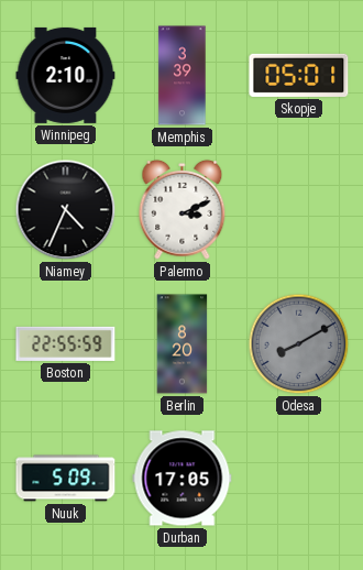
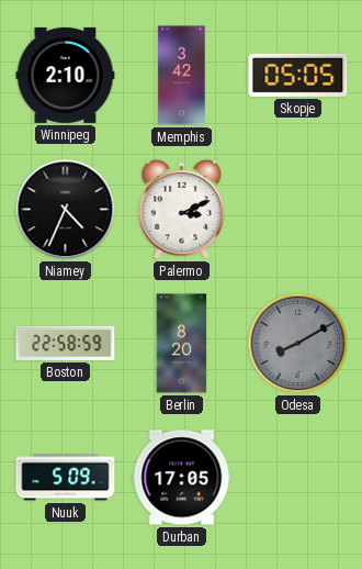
Memphis: 3:39 -> 3:42 (182, 76)
Skopje: 05:01 -> 05:05 (298, 75)
Boston: 22:55 -> 22:58 (66, 343)
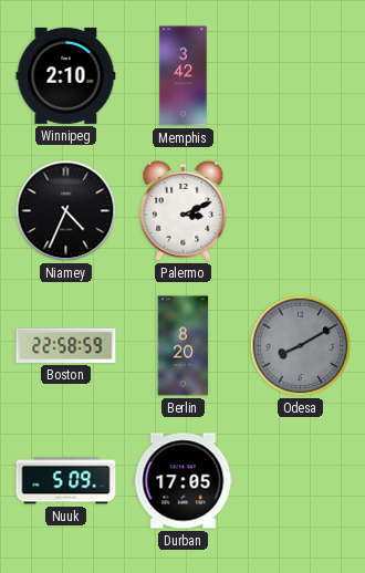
Skopje: 05:05 -> none (298, 75)
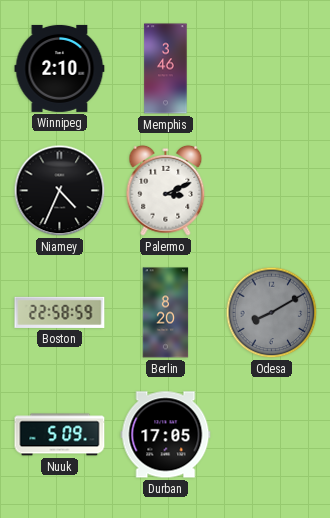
Memphis: 3:42 -> 3:46 (166, 69)
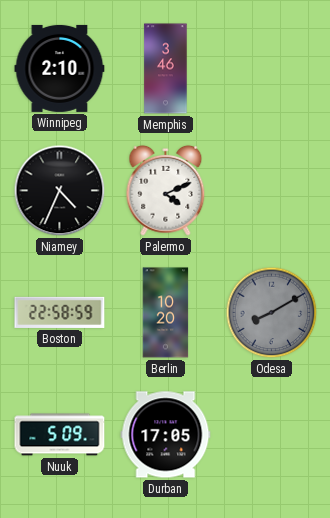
Palermo: 3:11 -> 4:11 (166, 190)
Berlin: 8:20 -> 10:20 (166, 313)
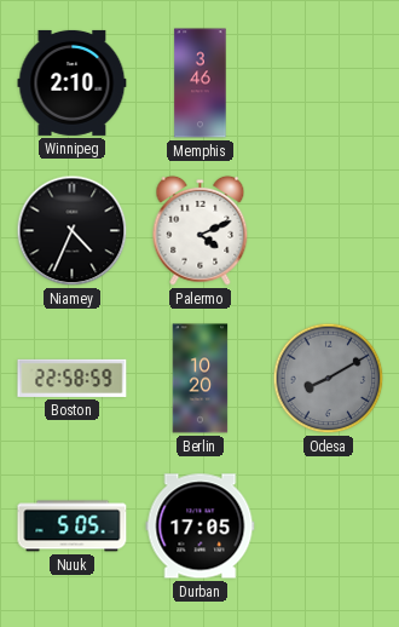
Nuuk: 5:09 -> 5:05 (73, 527)
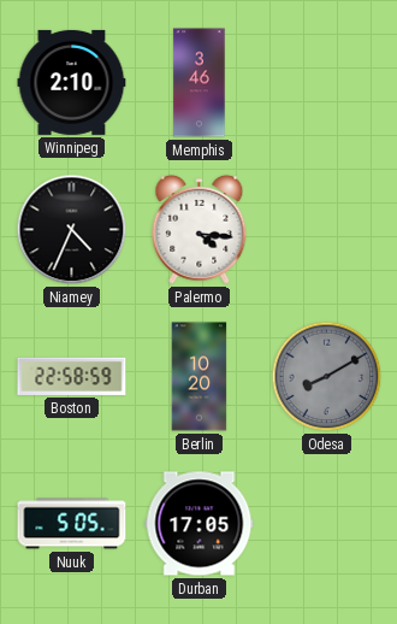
Palermo: 4:11 -> 4:16 (200, 229)
